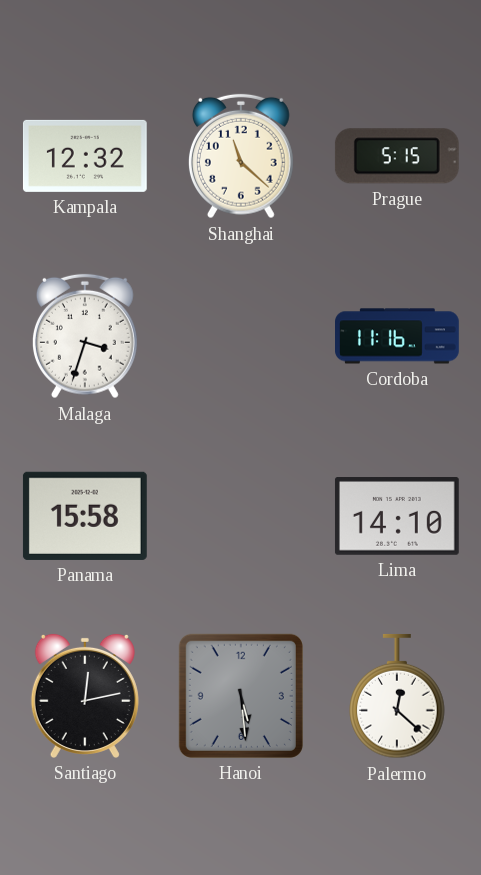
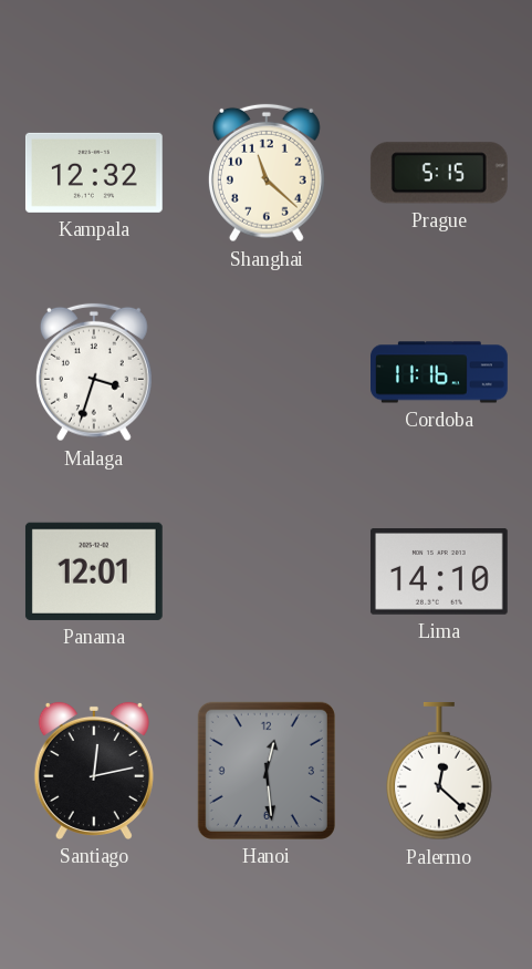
Panama: 15:58 -> 12:01 (94, 571)
Hanoi: 5:29 -> 12:29 (267, 771)
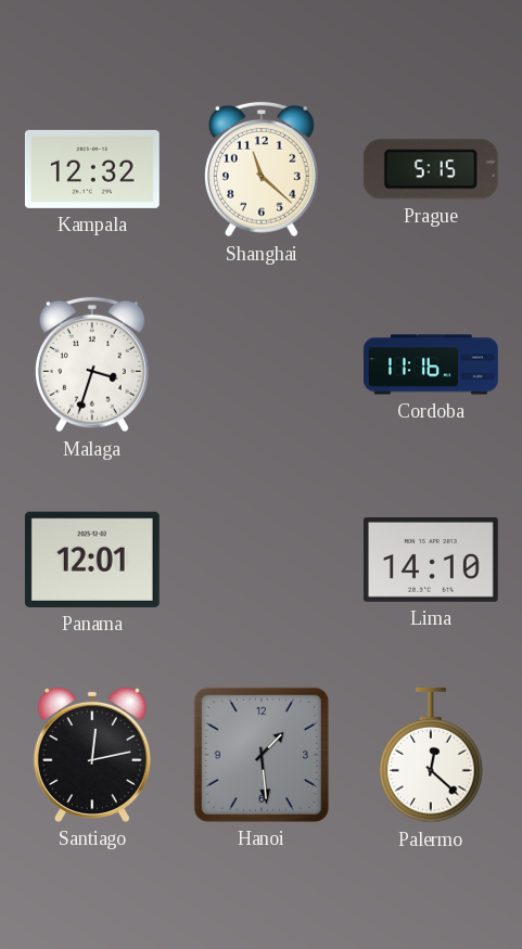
Hanoi: 12:29 -> 1:29 (262, 755)
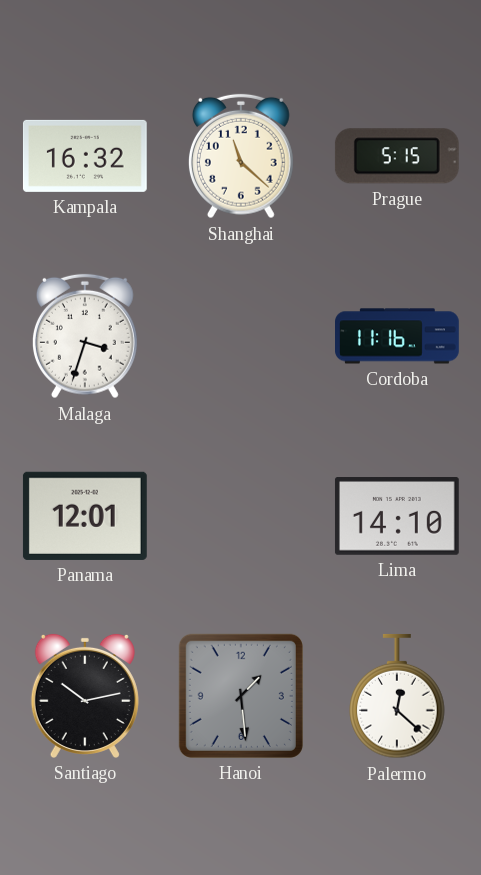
Kampala: 12:32 -> 16:32 (85, 156)
Santiago: 12:13 -> 10:13 (85, 696)
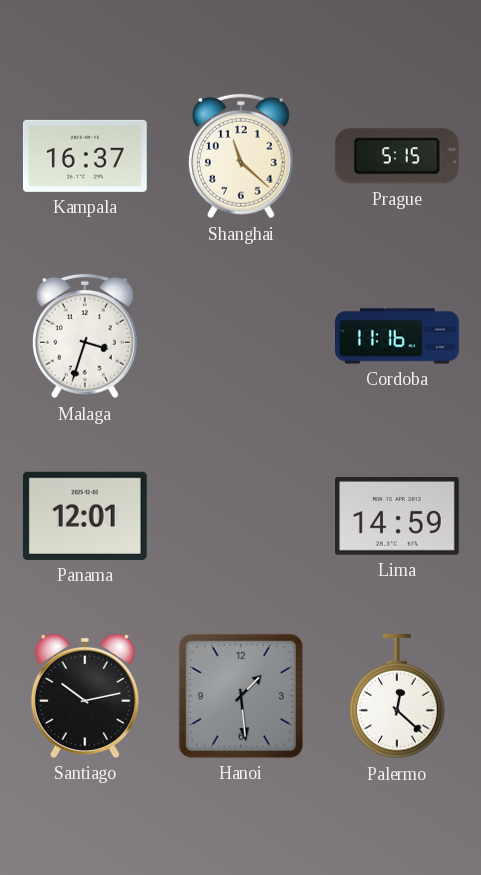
Kampala: 16:32 -> 16:37 (85, 156)
Lima: 14:10 -> 14:59 (397, 517)
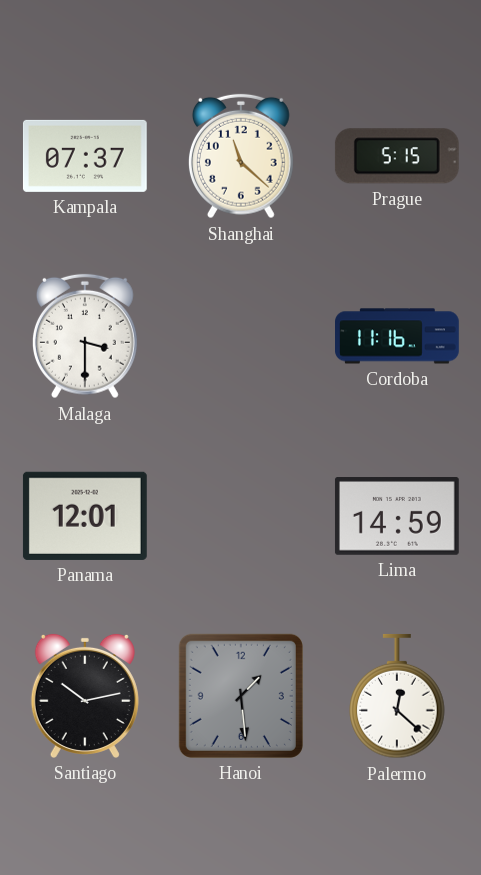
Kampala: 16:37 -> 07:37 (85, 156)
Malaga: 3:33 -> 3:30 (85, 336)
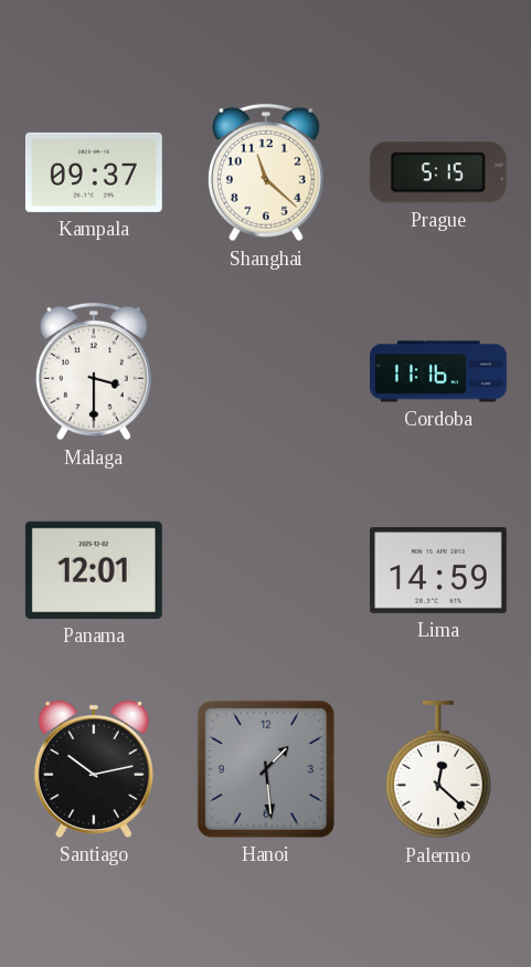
Kampala: 07:37 -> 09:37 (94, 172)
